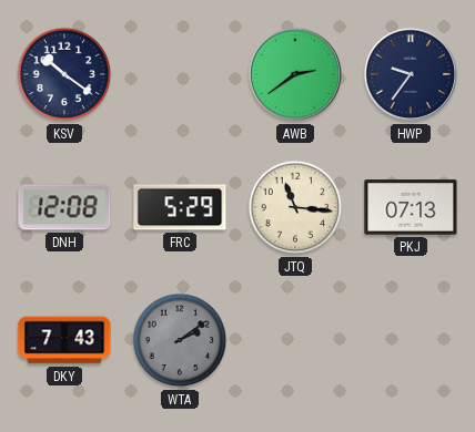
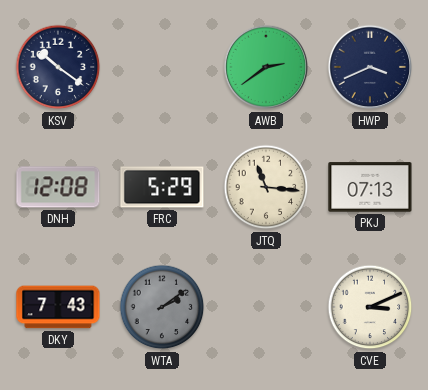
HWP: 9:36 -> 3:41 (370, 67)
CVE: none -> 3:11 (370, 307)
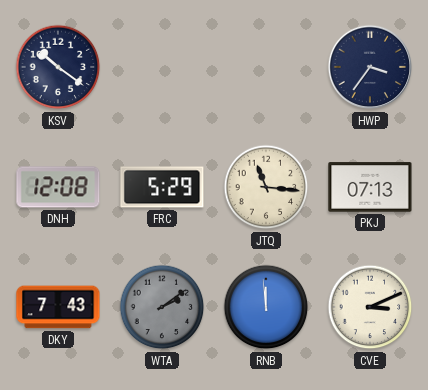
AWB: 2:39 -> none (266, 67)
HWP: 3:41 -> 3:36 (370, 67)
RNB: none -> 11:59 (266, 307)
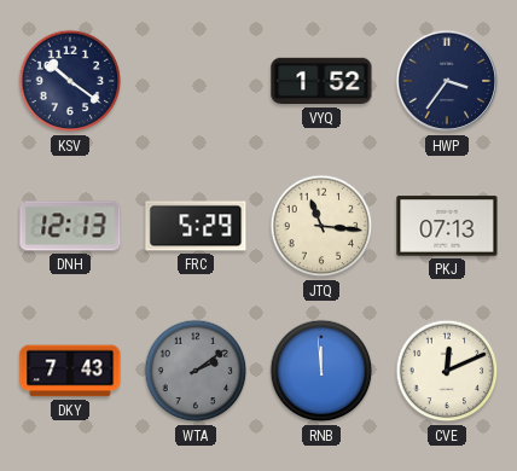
VYQ: none -> 1:52 (321, 81)
DNH: 12:08 -> 12:13 (70, 226)
CVE: 3:11 -> 12:11 (447, 371)
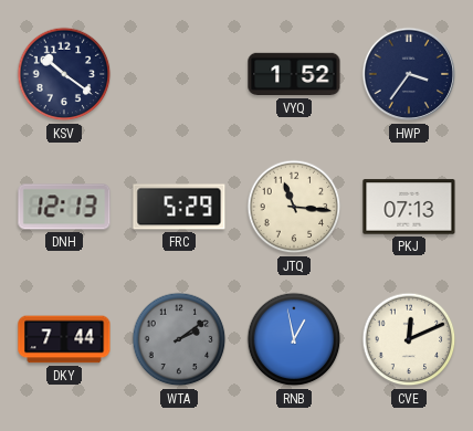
DKY: 7:43 -> 7:44 (64, 339)
RNB: 11:59 -> 12:58 (294, 339)
